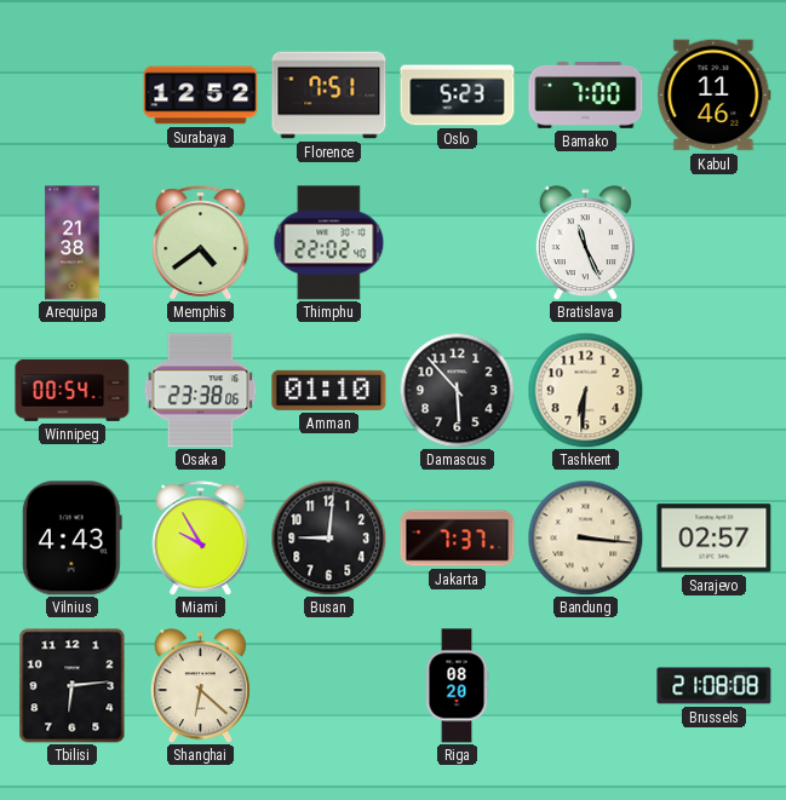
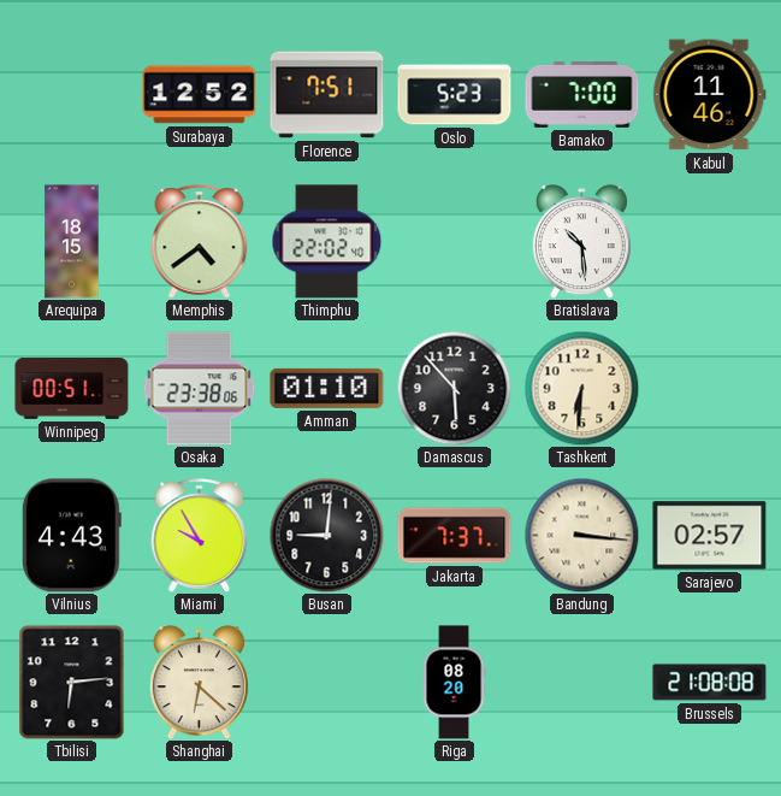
Arequipa: 21:38 -> 18:15 (72, 242)
Bratislava: 11:26 -> 10:29 (581, 242)
Winnipeg: 00:54 -> 00:51 (72, 389)
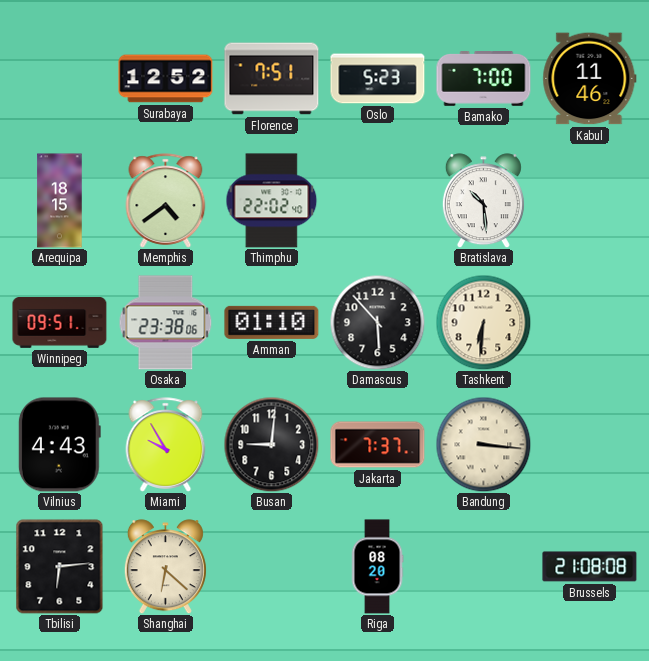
Winnipeg: 00:51 -> 09:51 (60, 323)
Sarajevo: 02:57 -> none (710, 536)
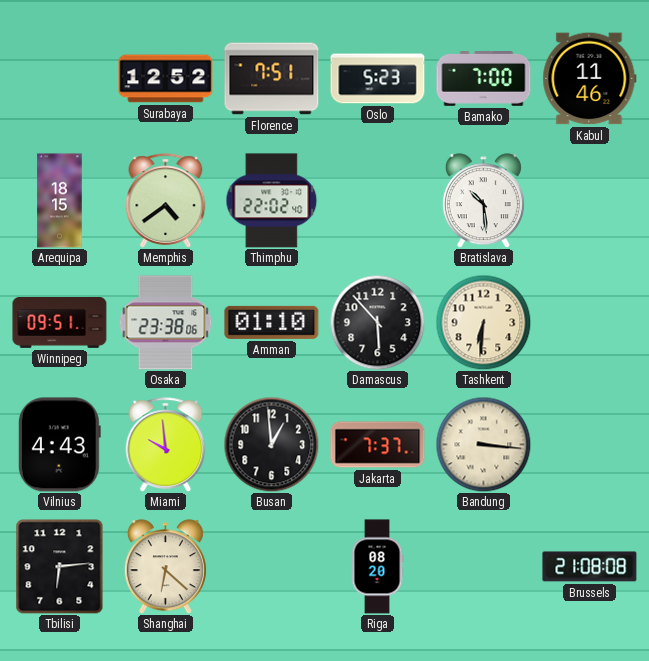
Miami: 9:55 -> 9:59 (166, 445)
Busan: 9:01 -> 12:59 (271, 444)
